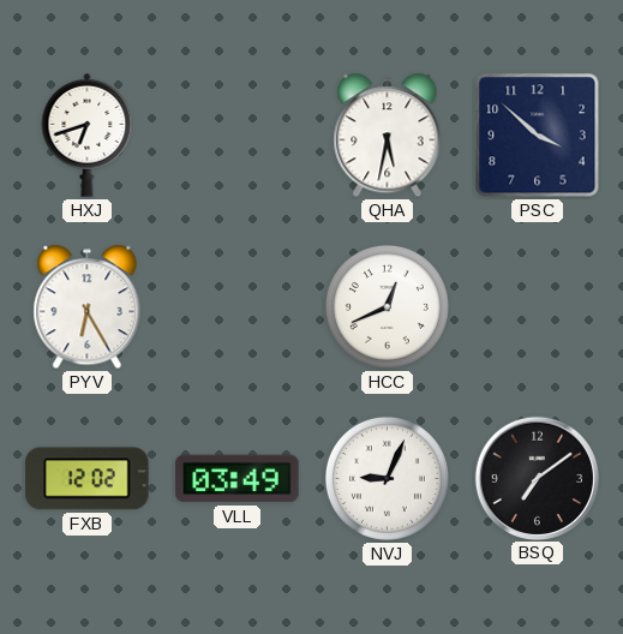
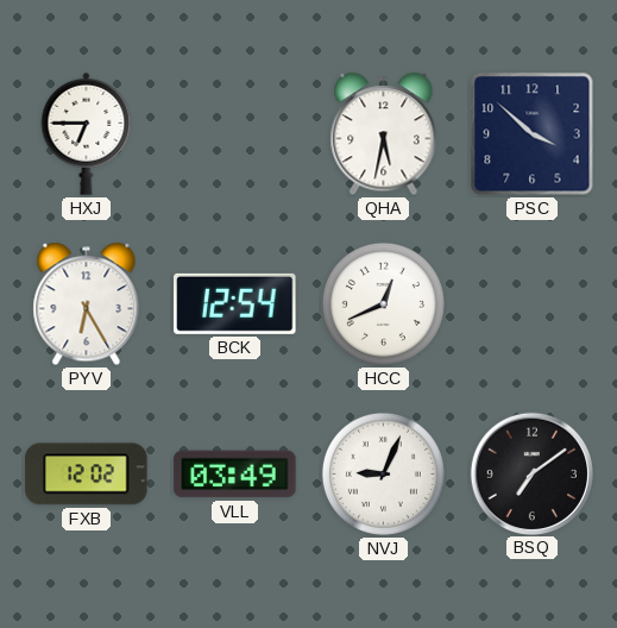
HXJ: 6:42 -> 6:45 (87, 133)
BCK: none -> 12:54 (235, 303)
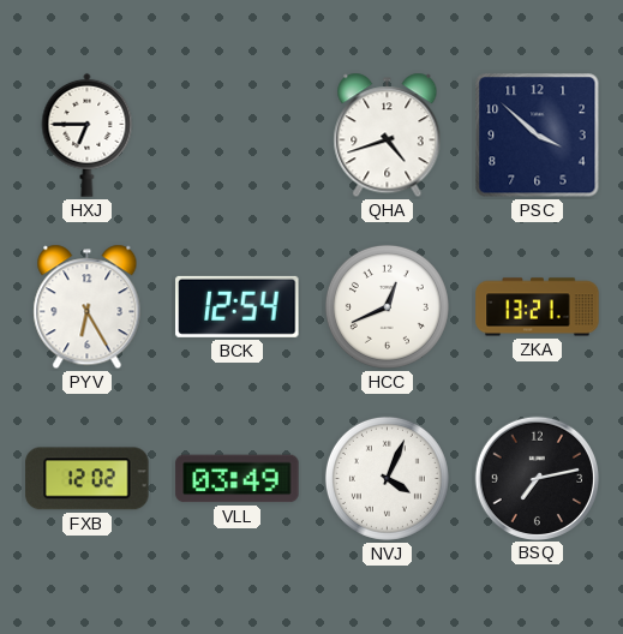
QHA: 5:32 -> 4:42 (388, 136)
ZKA: none -> 13:21 (538, 307)
NVJ: 9:04 -> 4:04 (387, 478)
BSQ: 7:09 -> 7:13 (537, 478)
